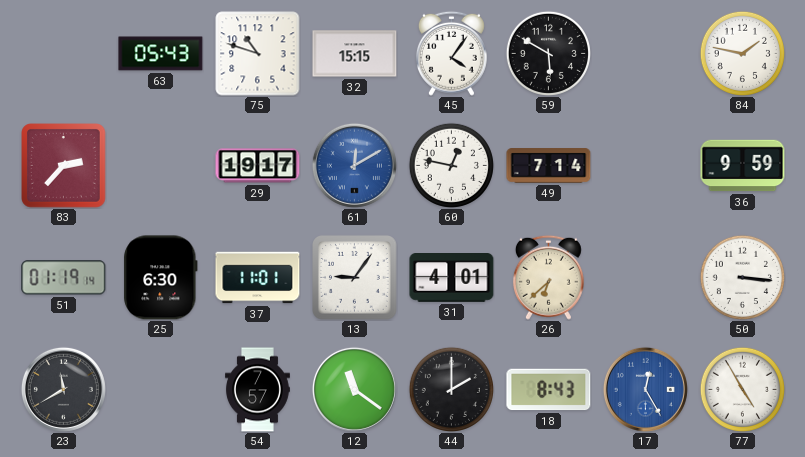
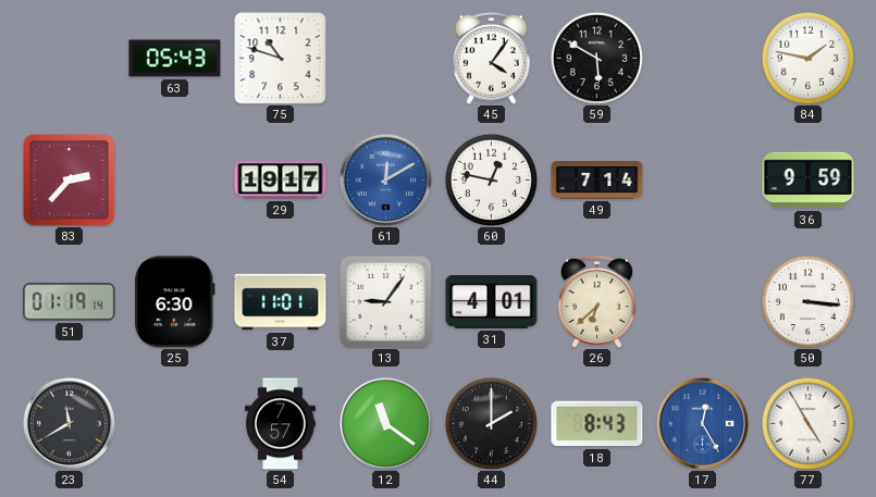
32: 15:15 -> none (355, 54)
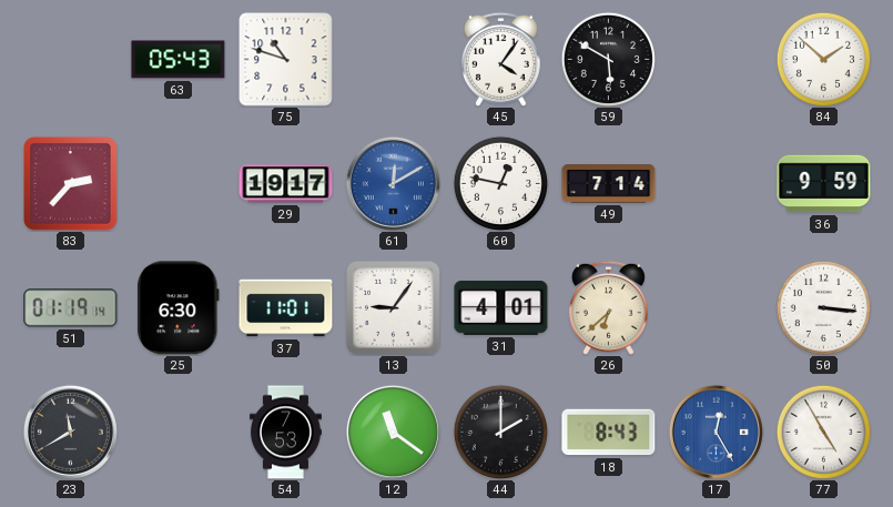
84: 1:47 -> 1:52 (823, 59)
54: 7:57 -> 7:53 (286, 433)
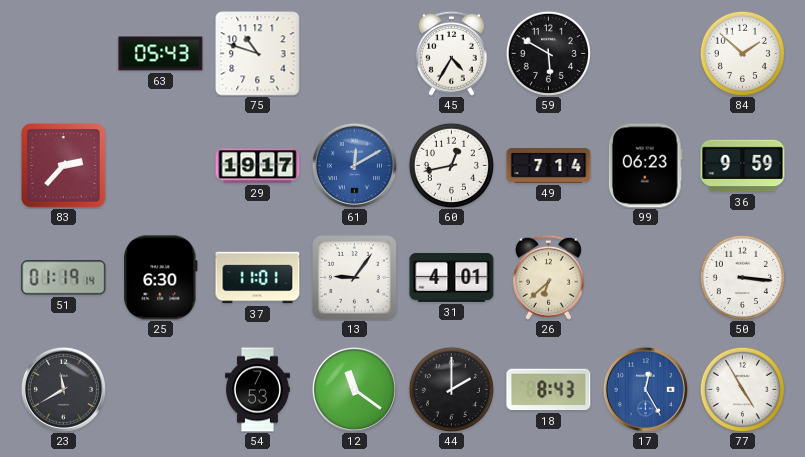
45: 4:06 -> 4:35 (451, 53)
60: 12:47 -> 12:43 (451, 165)
99: none -> 06:23 (645, 166)
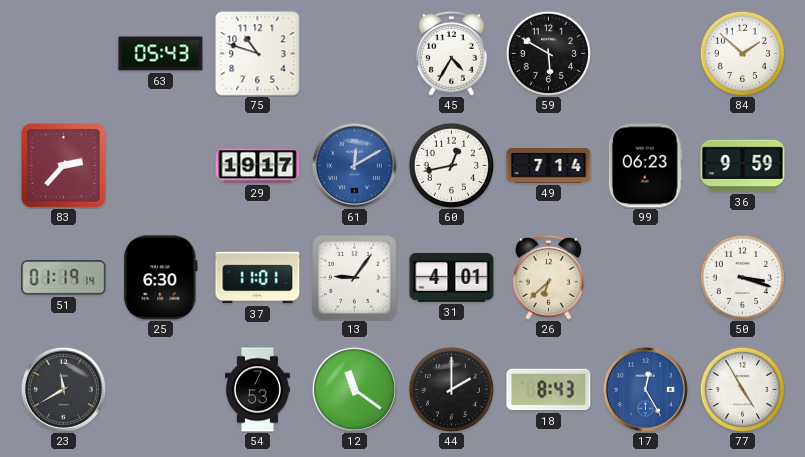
50: 3:16 -> 3:18 (742, 277)
